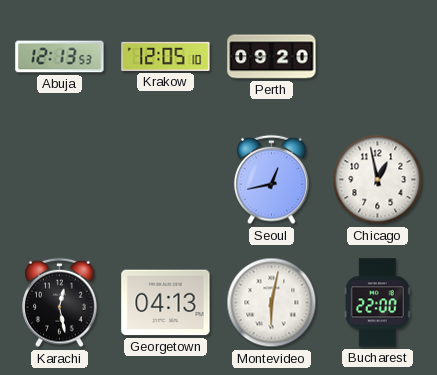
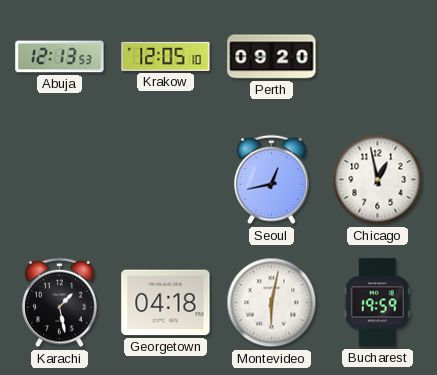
Karachi: 12:28 -> 1:28 (60, 303)
Georgetown: 04:13 -> 04:18 (166, 303)
Bucharest: 22:00 -> 19:59 (377, 303)
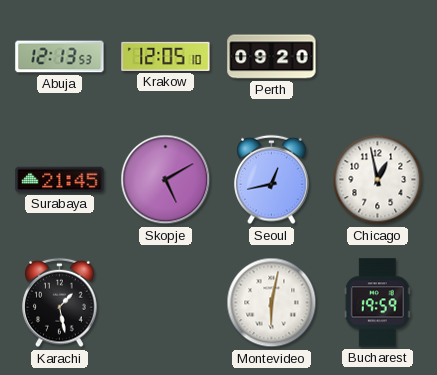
Surabaya: none -> 21:45 (60, 180)
Skopje: none -> 5:10 (166, 180)
Georgetown: 04:18 -> none (166, 303)
